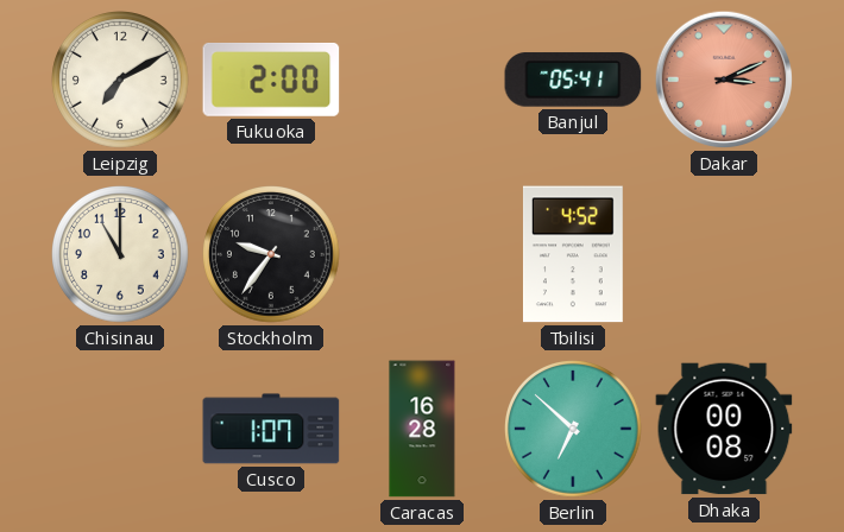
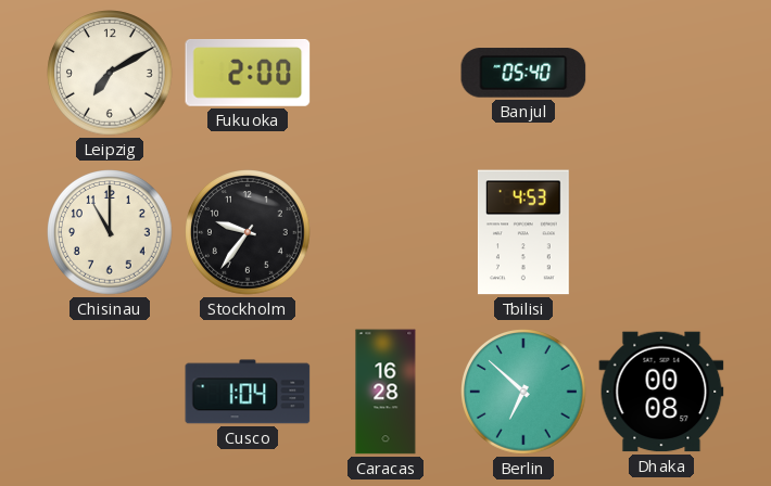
Banjul: 05:41 -> 05:40 (523, 73)
Dakar: 3:11 -> none (724, 80)
Tbilisi: 4:52 -> 4:53 (523, 232)
Cusco: 1:07 -> 1:04 (248, 392)
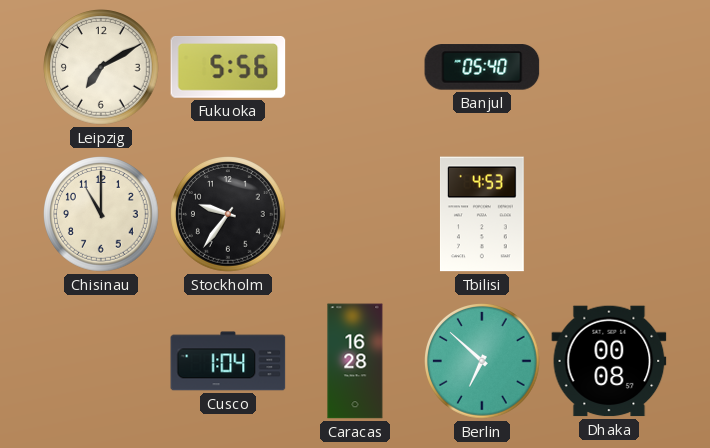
Fukuoka: 2:00 -> 5:56 (228, 68)
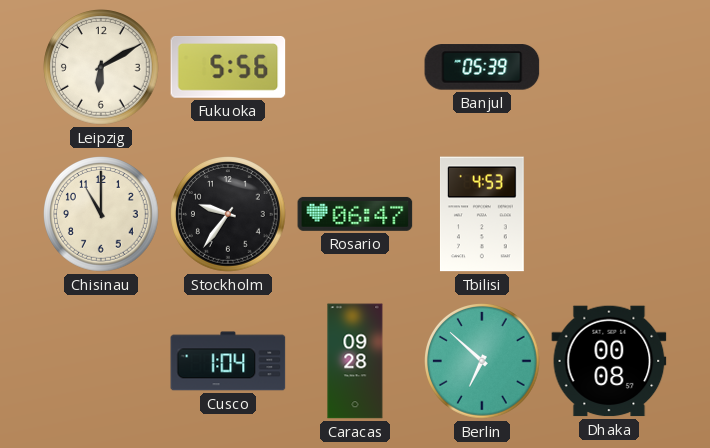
Leipzig: 7:10 -> 6:10 (102, 68)
Banjul: 05:40 -> 05:39 (482, 67)
Rosario: none -> 06:47 (355, 214)
Caracas: 16:28 -> 09:28 (355, 361)
